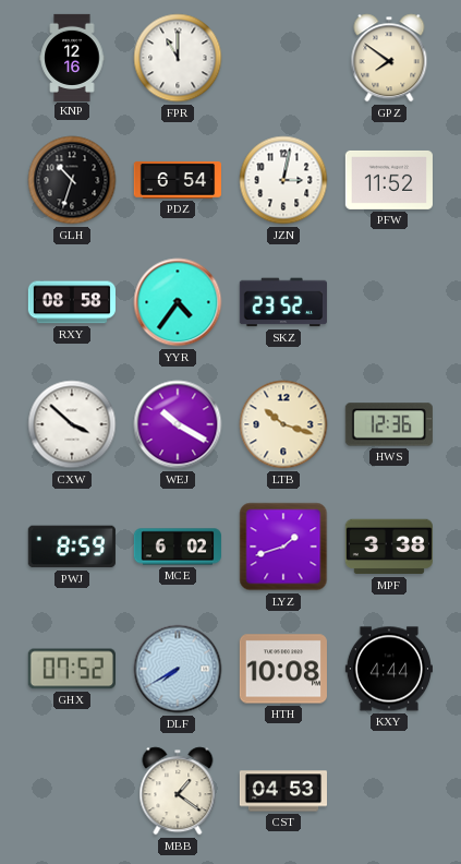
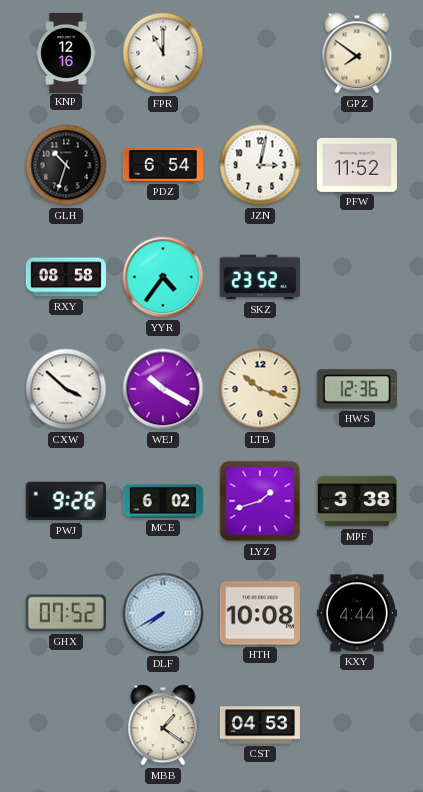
PWJ: 8:59 -> 9:26 (66, 501)
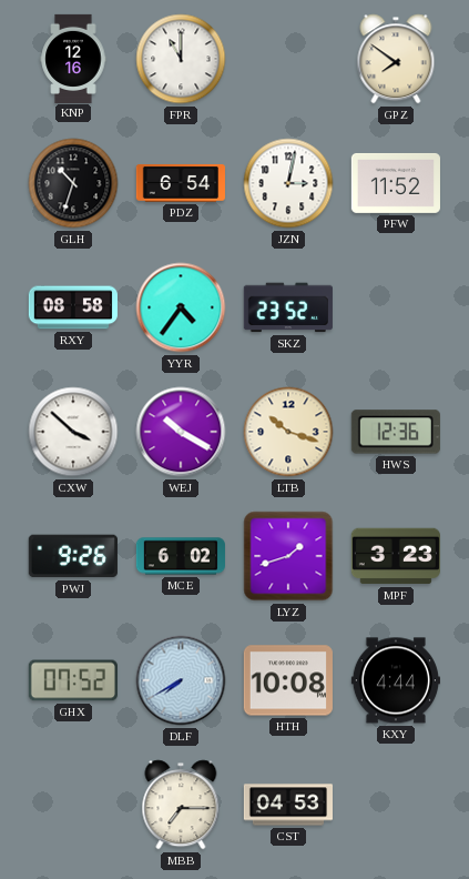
MPF: 3:38 -> 3:23 (396, 556)
MBB: 1:21 -> 7:15 (181, 805)
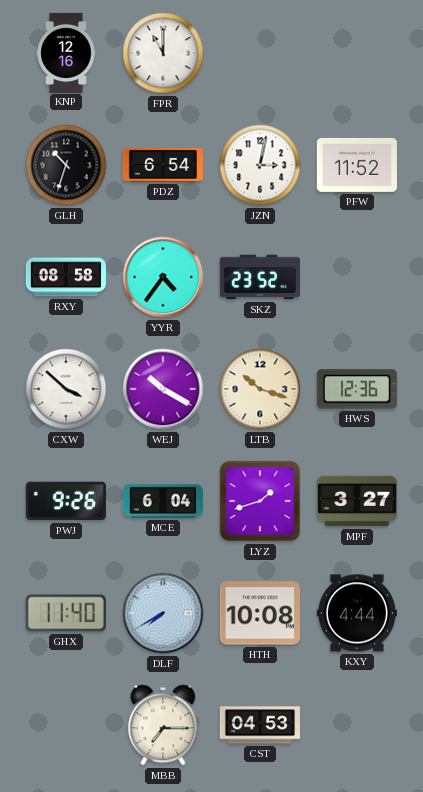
GPZ: 7:51 -> none (396, 59)
MCE: 6:02 -> 6:04 (162, 501)
MPF: 3:23 -> 3:27 (357, 501)
GHX: 07:52 -> 11:40 (66, 613)
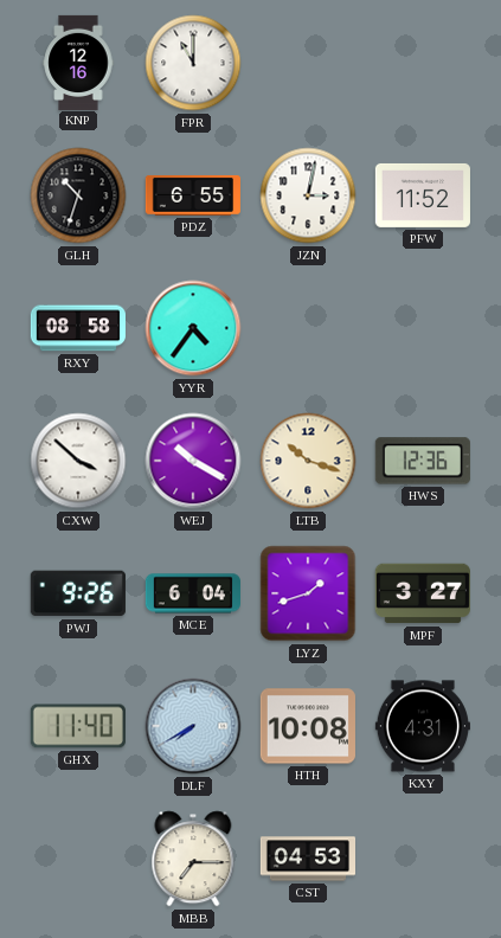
PDZ: 6:54 -> 6:55 (193, 195)
SKZ: 23:52 -> none (260, 277)
KXY: 4:44 -> 4:31 (423, 726)
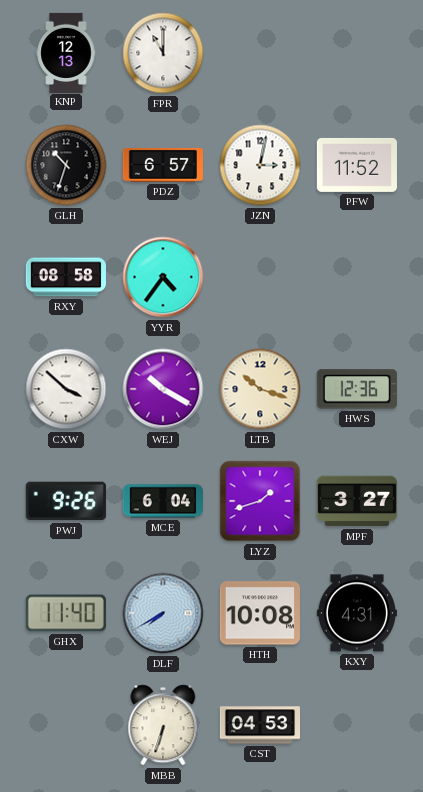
KNP: 12:16 -> 12:13 (66, 52)
PDZ: 6:55 -> 6:57 (163, 165)
MBB: 7:15 -> 6:33 (163, 725)
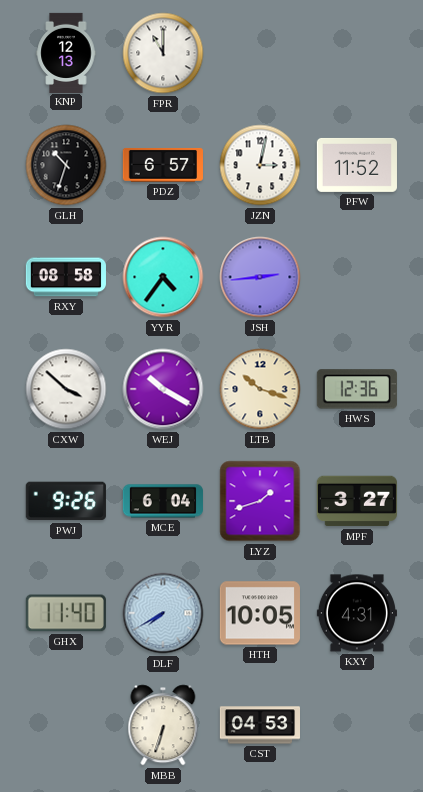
JSH: none -> 2:44 (260, 277)
HTH: 10:08 -> 10:05 (260, 613)
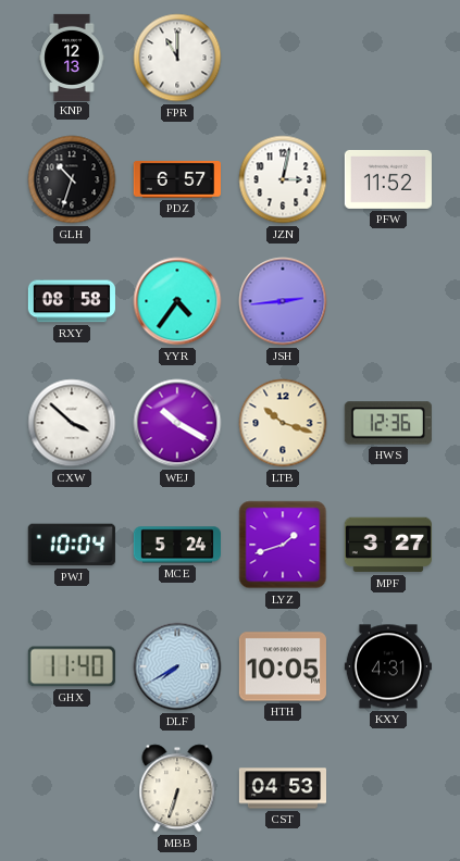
PWJ: 9:26 -> 10:04 (72, 545)
MCE: 6:04 -> 5:24 (176, 545)
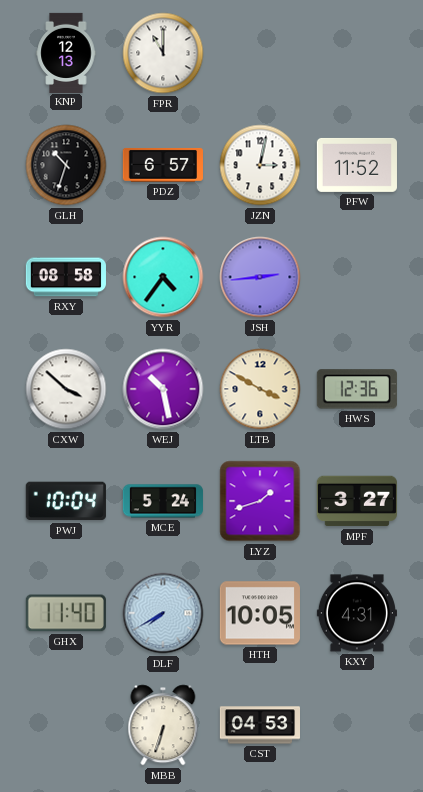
WEJ: 10:20 -> 10:28 (163, 389)
LTB: 10:18 -> 3:50 (260, 389)
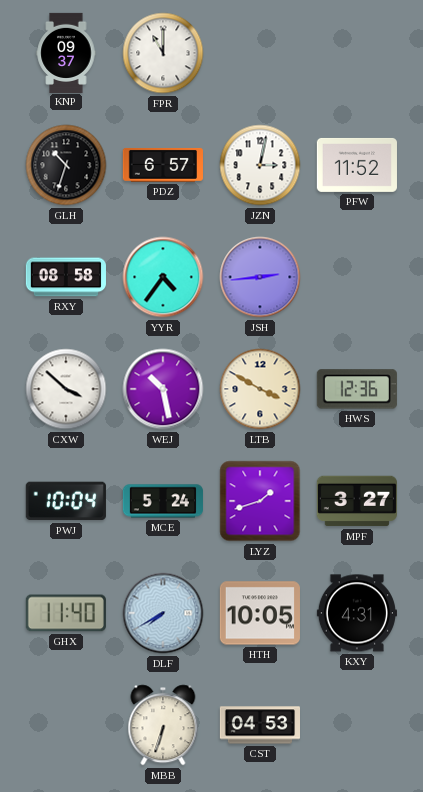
KNP: 12:13 -> 09:37 (66, 52)
